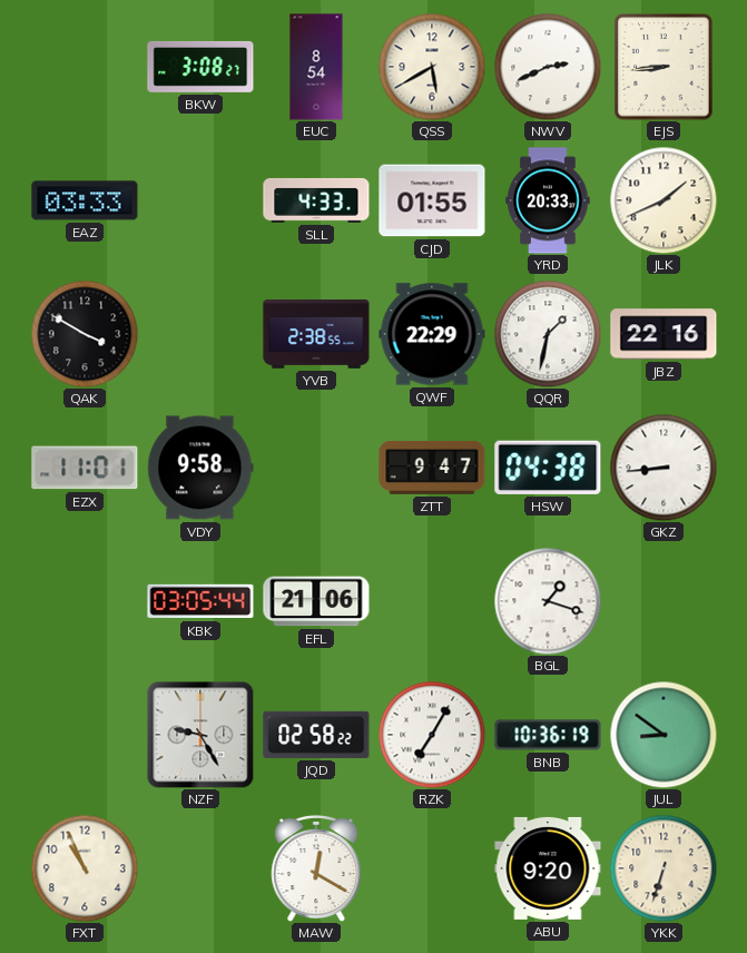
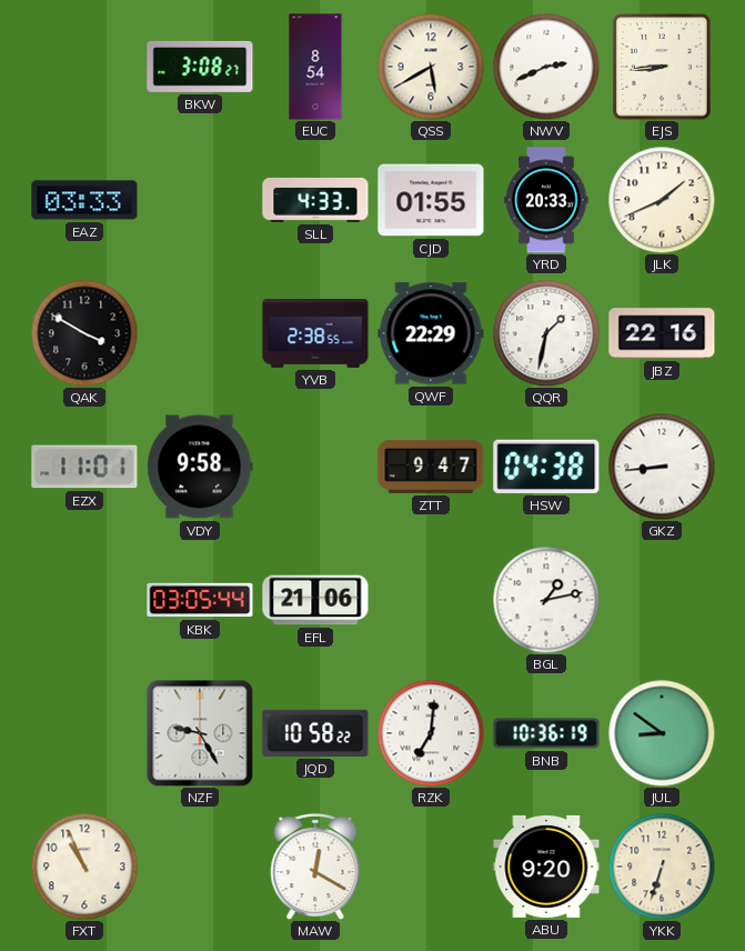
BGL: 1:18 -> 1:13 (546, 600)
JQD: 02:58 -> 10:58 (315, 733)
RZK: 7:05 -> 7:01 (431, 733)
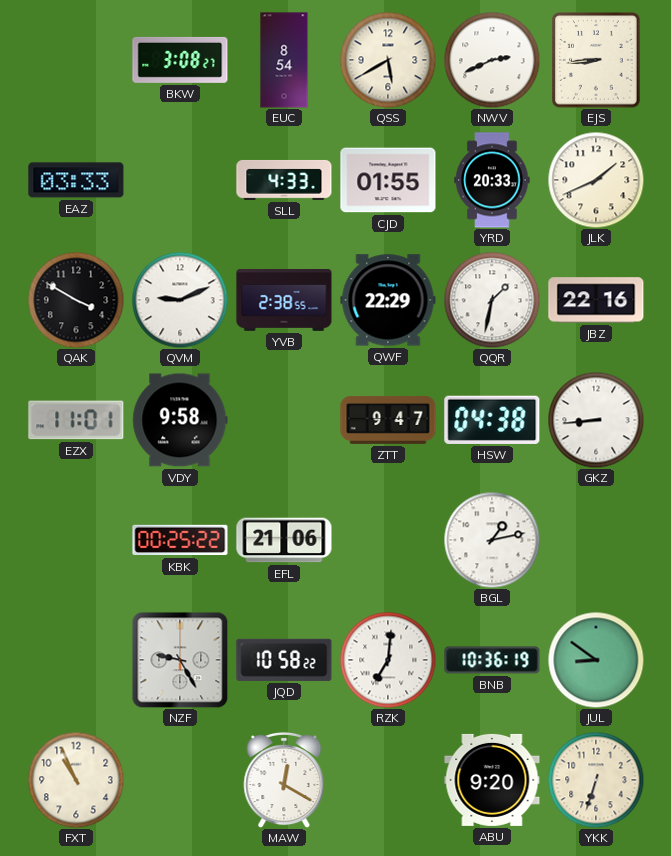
QVM: none -> 9:11 (180, 300)
KBK: 03:05 -> 00:25 (180, 540)
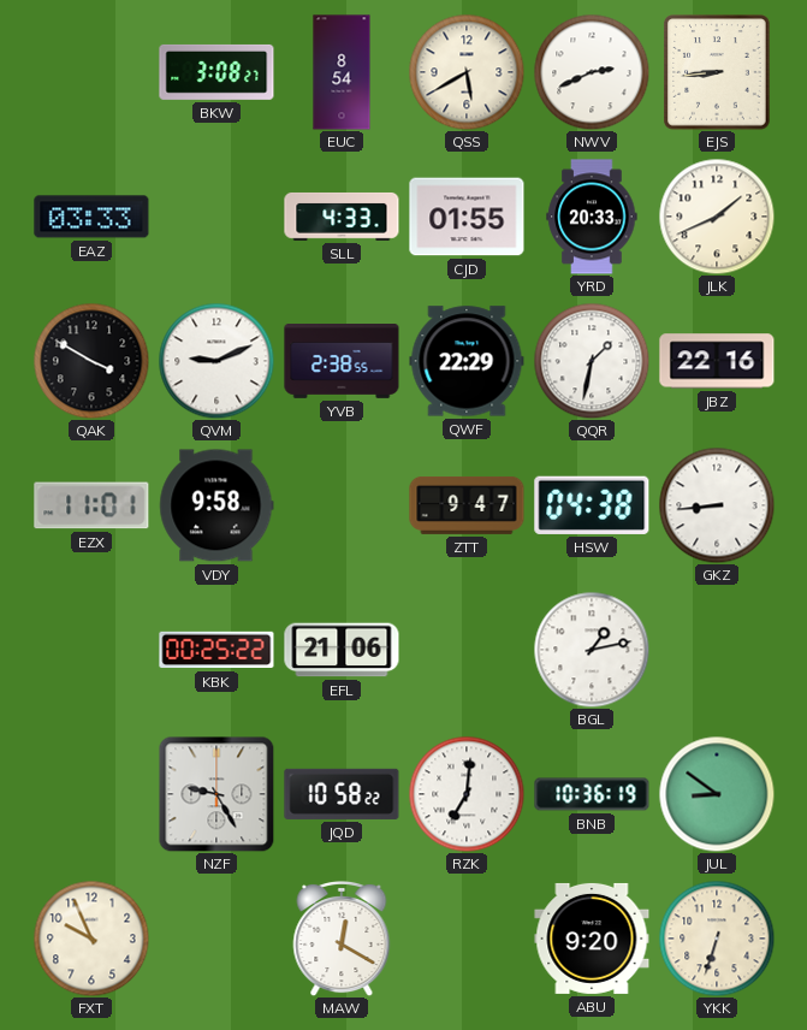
FXT: 10:56 -> 9:56 (91, 939)
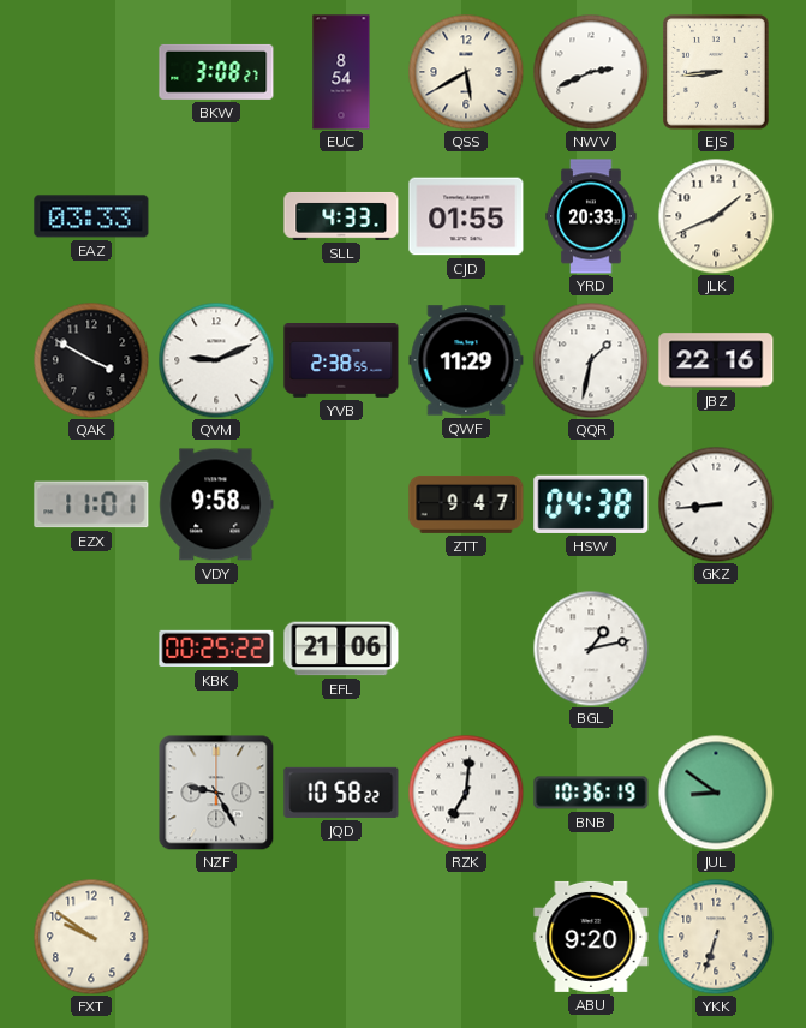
QWF: 22:29 -> 11:29 (466, 360)
FXT: 9:56 -> 9:51 (91, 937)
MAW: 12:20 -> none (342, 939)
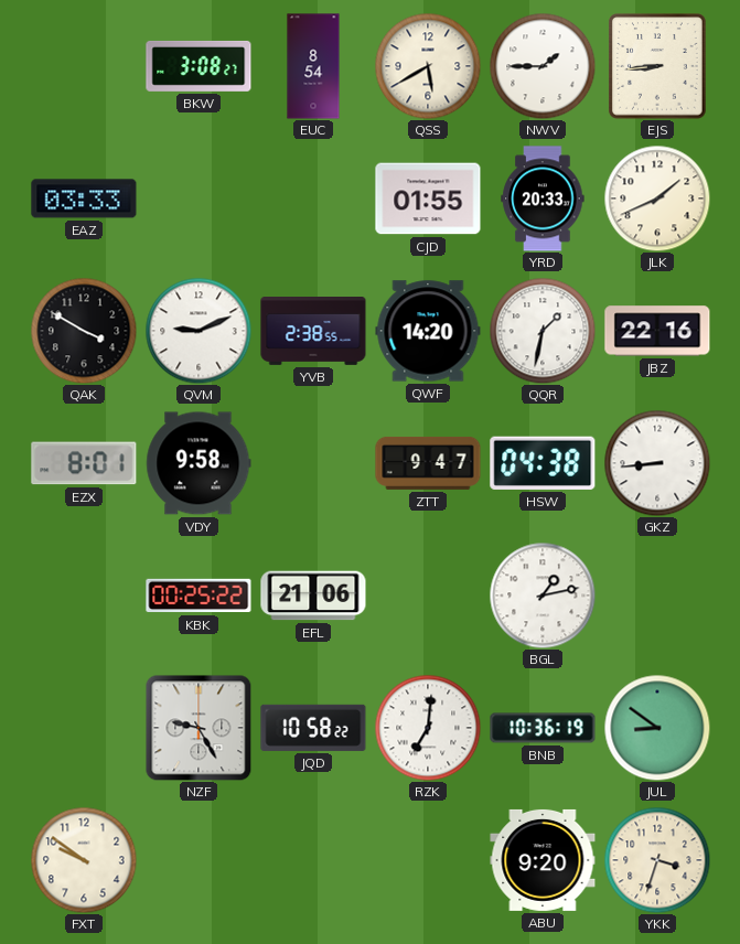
NWV: 2:41 -> 1:45 (543, 66)
SLL: 4:33 -> none (341, 216)
QWF: 11:29 -> 14:20 (428, 331)
EZX: 11:01 -> 8:01 (84, 463)
YKK: 6:33 -> 3:33 (657, 860)
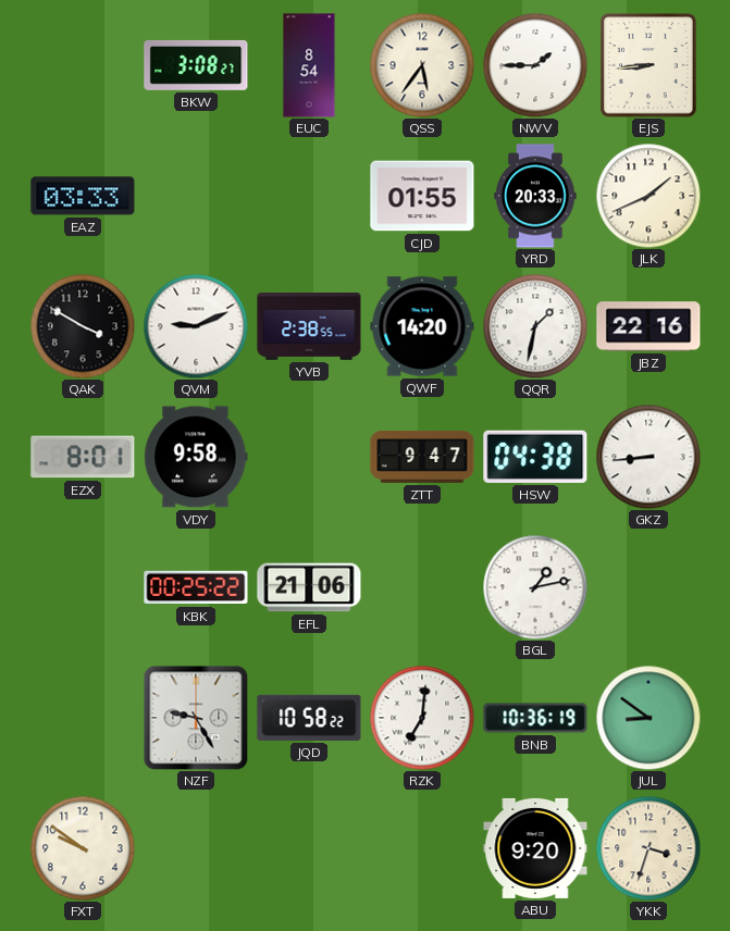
QSS: 5:40 -> 5:36 (422, 65)
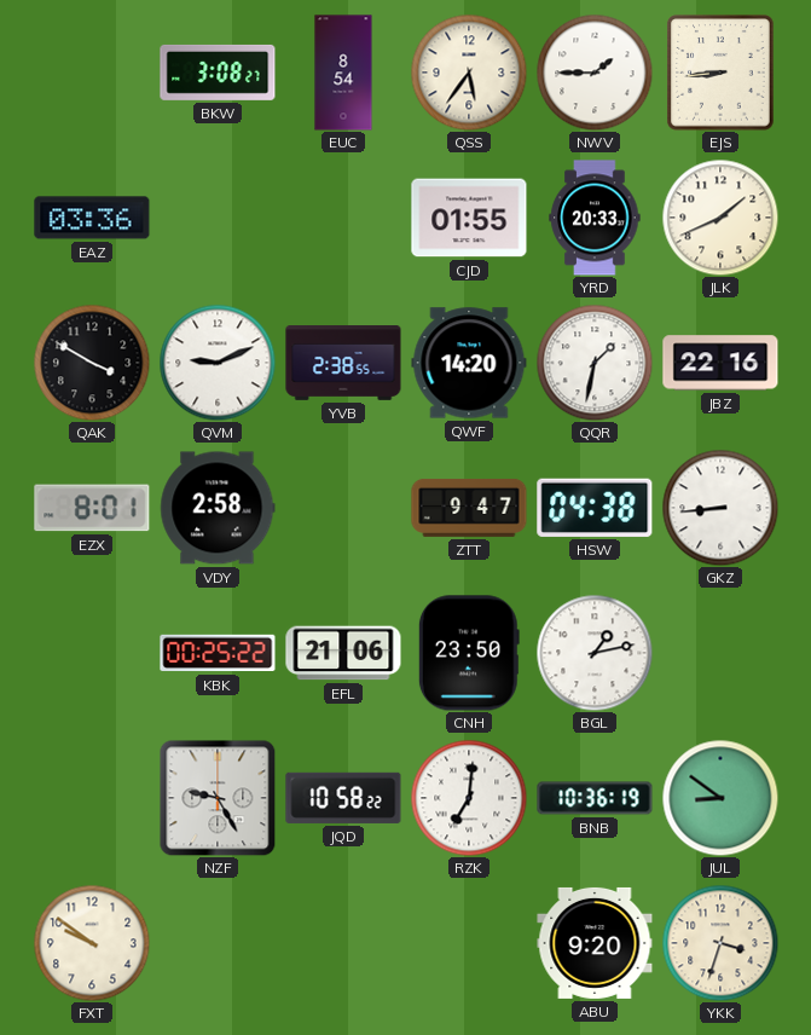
EAZ: 03:33 -> 03:36 (92, 218)
VDY: 9:58 -> 2:58 (218, 508)
CNH: none -> 23:50 (469, 653)
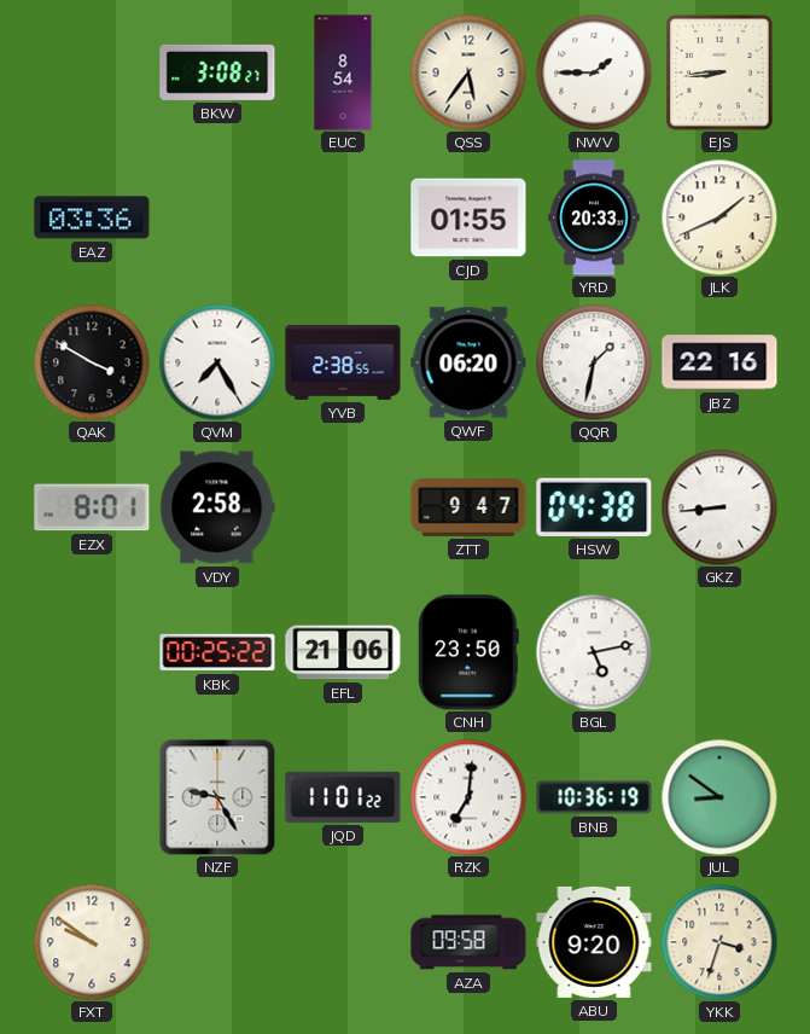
QVM: 9:11 -> 7:25 (217, 362)
QWF: 14:20 -> 06:20 (468, 362)
BGL: 1:13 -> 5:13 (594, 652)
JQD: 10:58 -> 11:01 (343, 797)
AZA: none -> 09:58 (468, 942)
